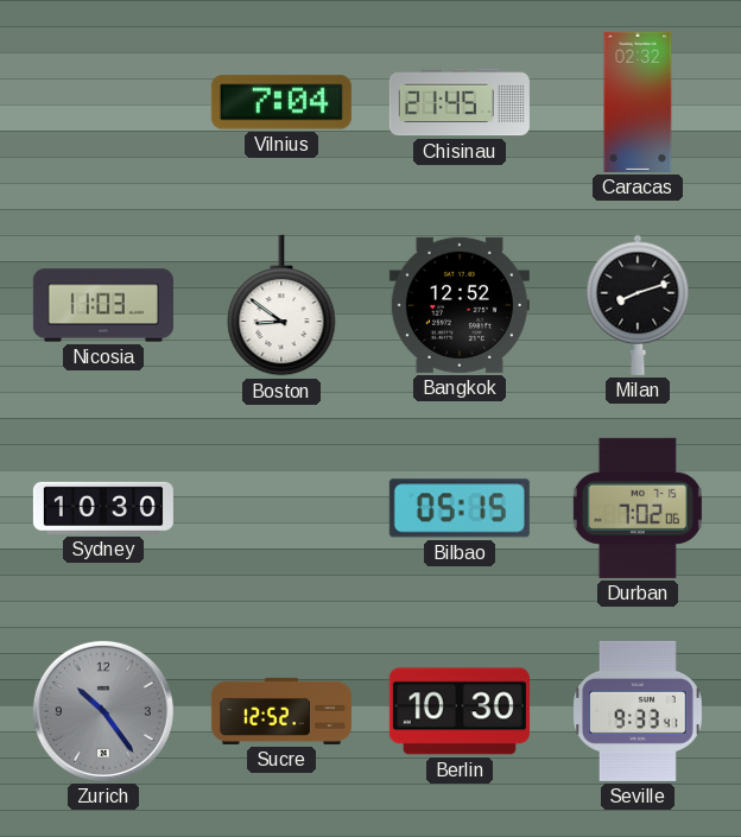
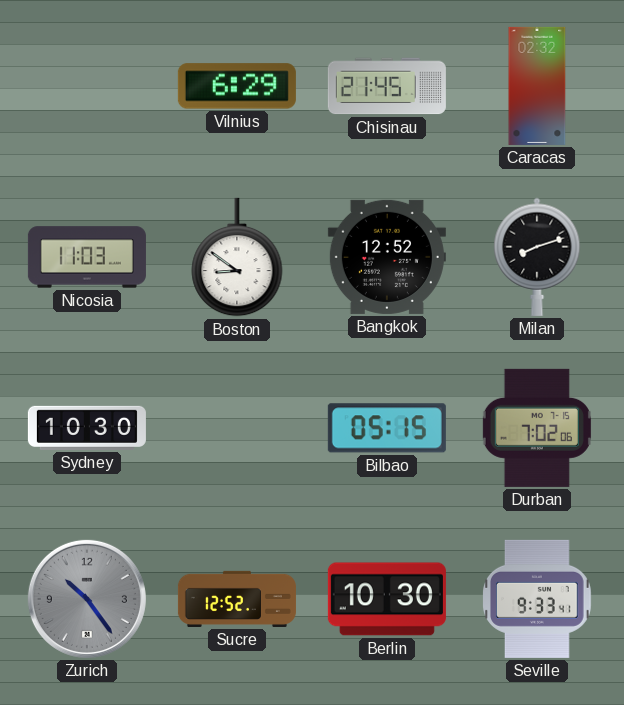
Vilnius: 7:04 -> 6:29 (237, 86)
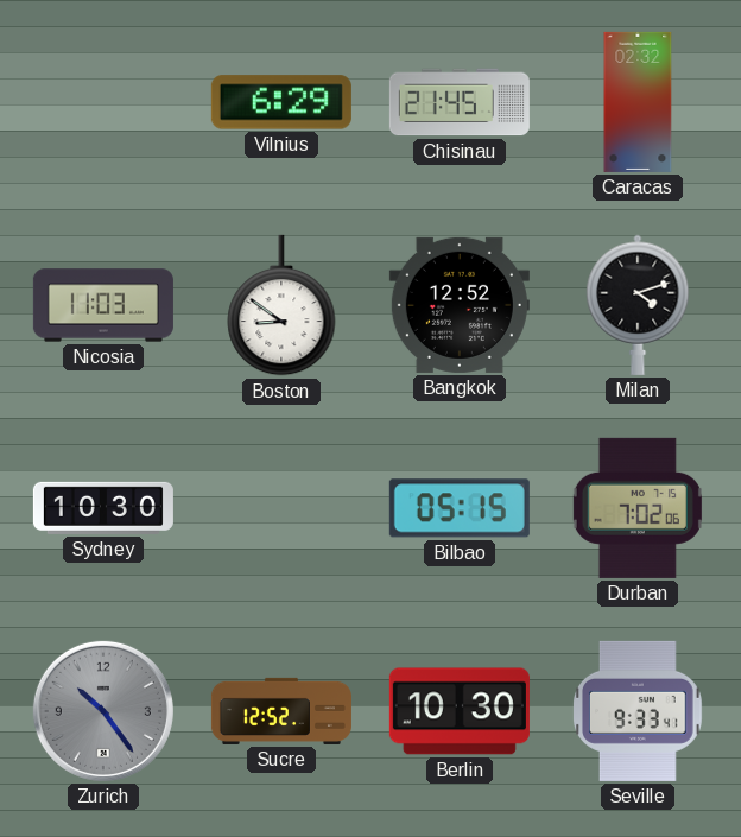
Milan: 8:12 -> 4:12 (638, 305)
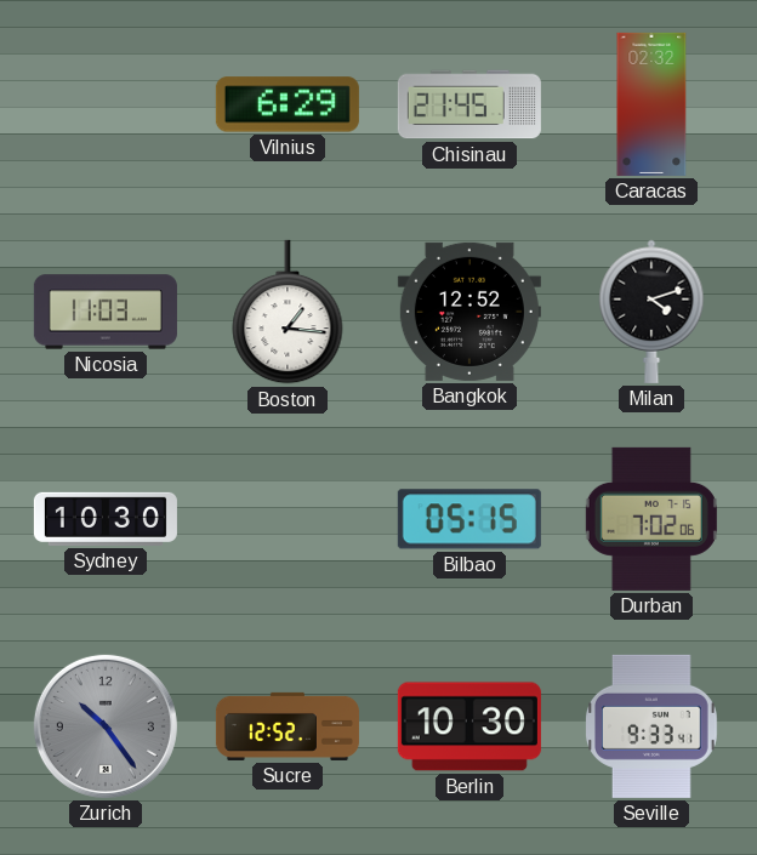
Boston: 8:51 -> 1:16 (288, 312)
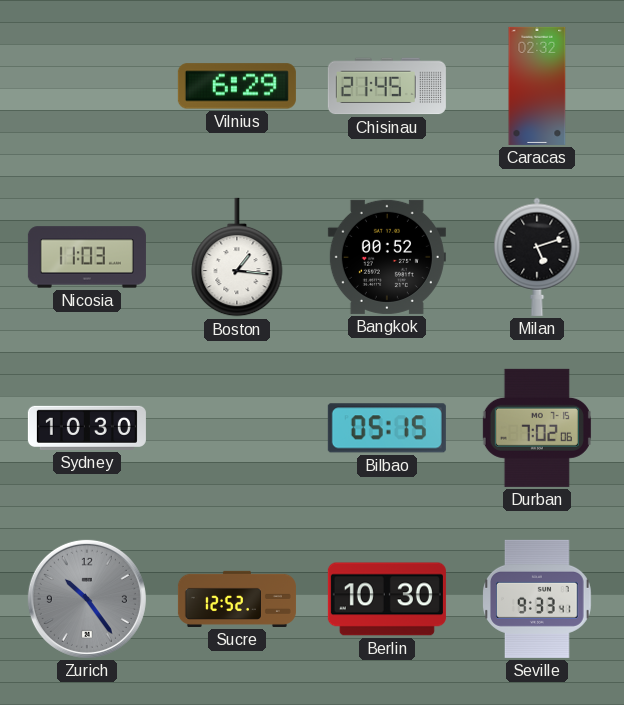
Bangkok: 12:52 -> 00:52 (387, 257)
Milan: 4:12 -> 5:12 (537, 257)
